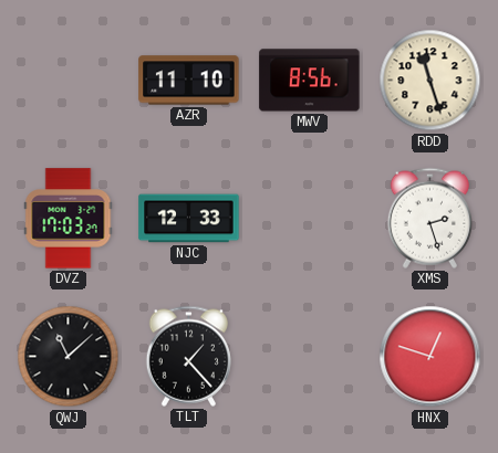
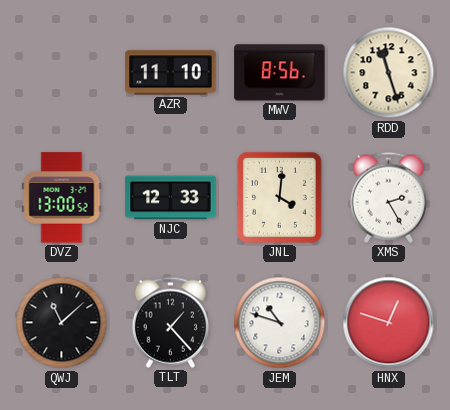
DVZ: 17:03 -> 13:00 (62, 198)
JNL: none -> 4:01 (279, 197)
XMS: 2:27 -> 2:25 (388, 197)
JEM: none -> 10:48 (280, 323)
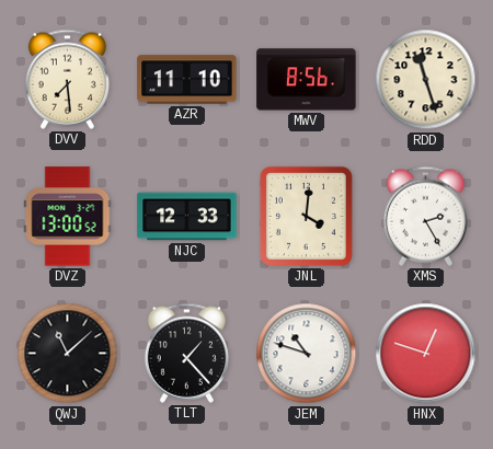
DVV: none -> 7:29 (67, 79)
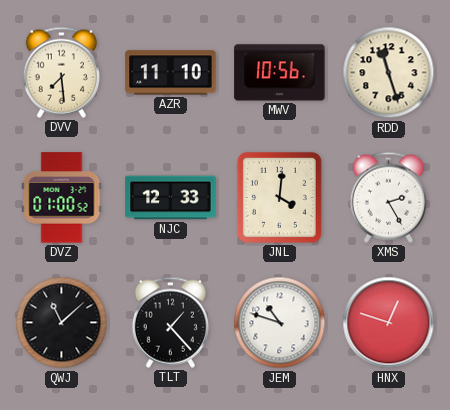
MWV: 8:56 -> 10:56 (280, 73)
DVZ: 13:00 -> 01:00 (62, 198)
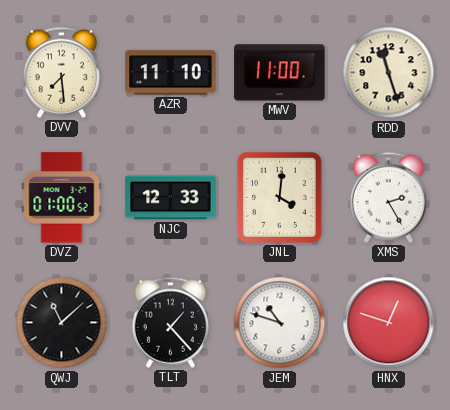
MWV: 10:56 -> 11:00 (280, 73)
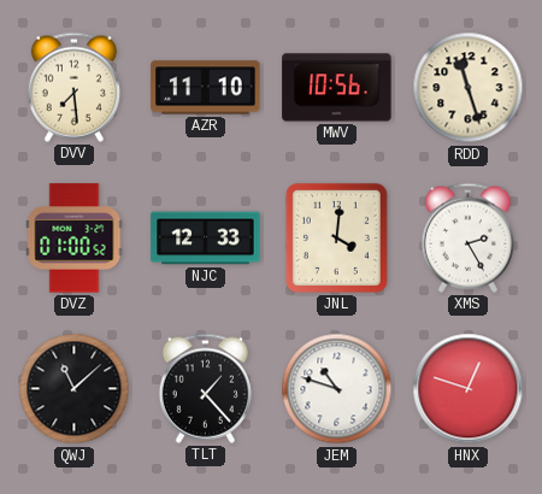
MWV: 11:00 -> 10:56 (337, 88)
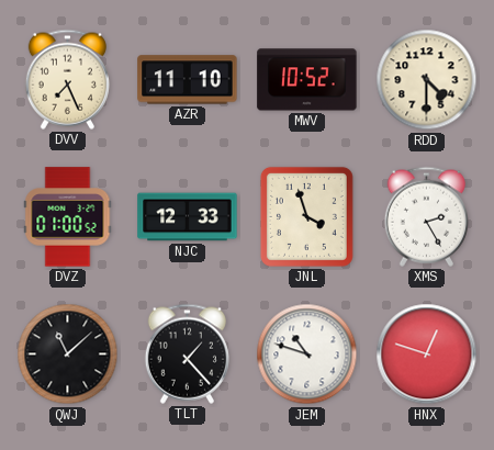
DVV: 7:29 -> 7:26 (67, 79)
MWV: 10:56 -> 10:52 (307, 80)
RDD: 11:27 -> 4:30 (427, 80)
JNL: 4:01 -> 3:57 (306, 216)
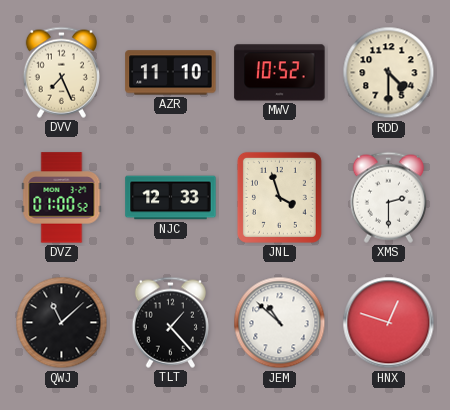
XMS: 2:25 -> 2:30 (388, 197)
JEM: 10:48 -> 10:52 (280, 323)
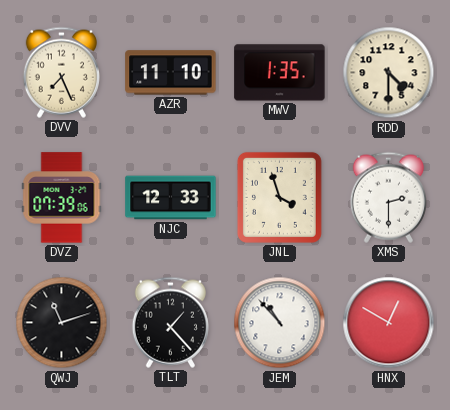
MWV: 10:52 -> 1:35 (280, 73)
DVZ: 01:00 -> 07:39 (62, 198)
QWJ: 11:08 -> 11:12 (62, 323)
JEM: 10:52 -> 10:53 (280, 323)
HNX: 12:48 -> 12:50 (389, 323)
